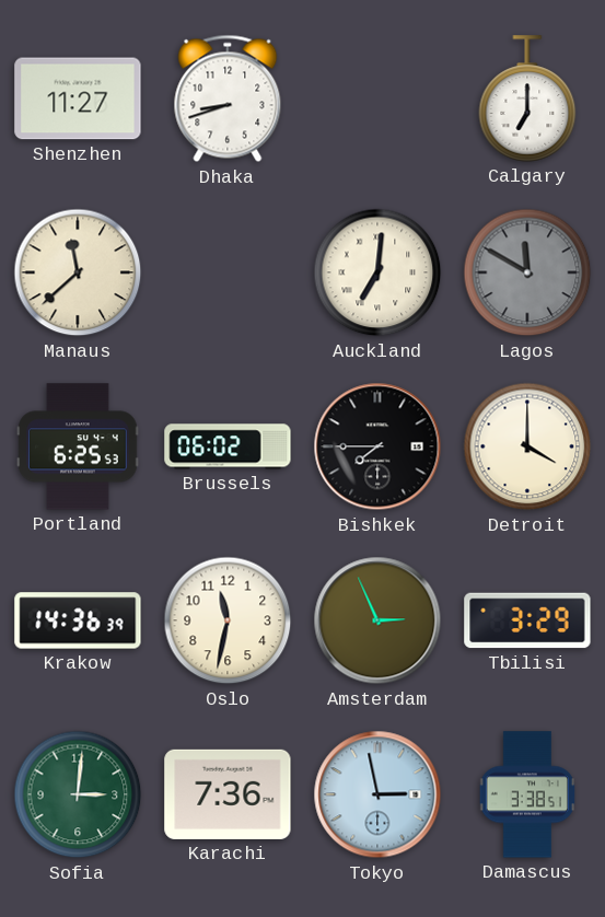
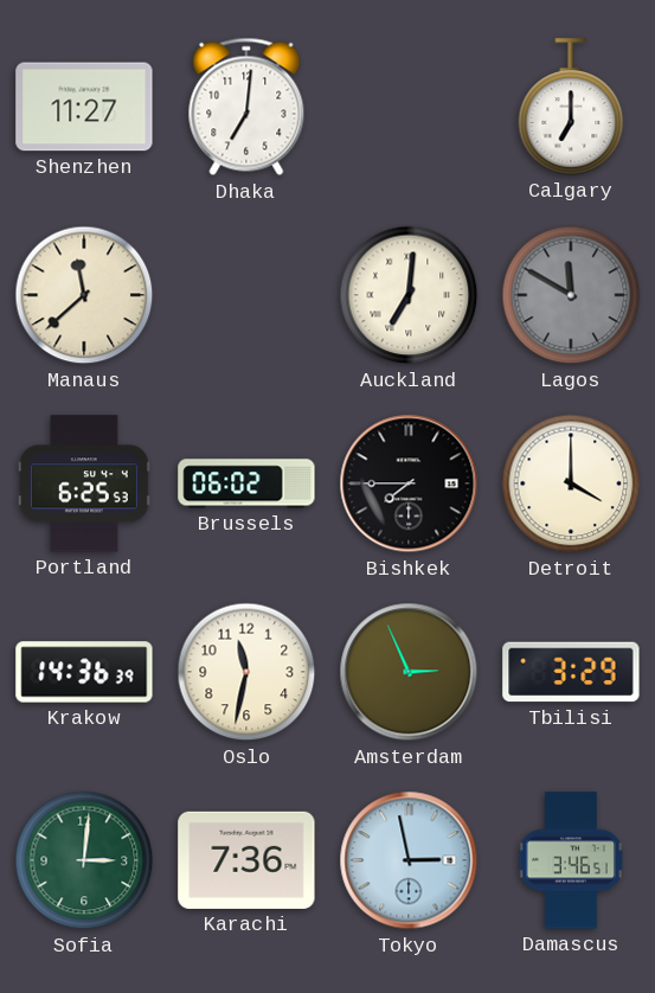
Dhaka: 8:42 -> 7:01 (246, 107)
Damascus: 3:38 -> 3:46 (570, 860)
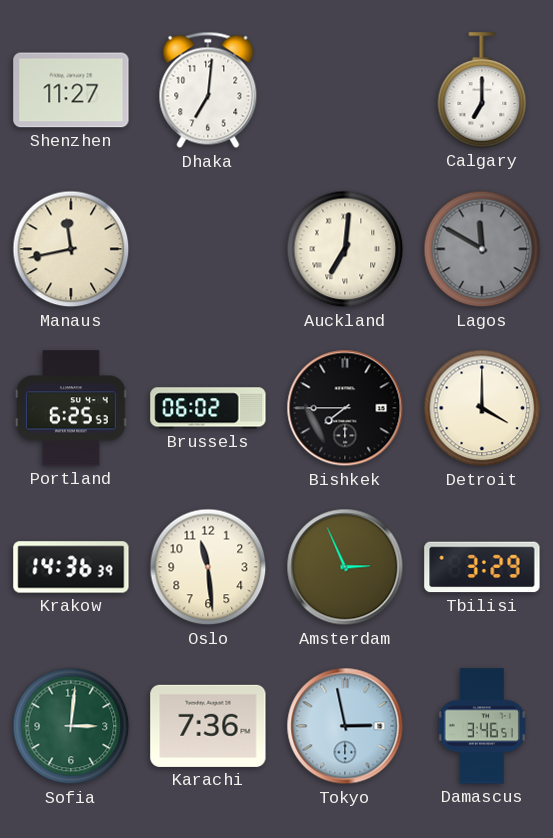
Manaus: 11:38 -> 11:43 (71, 249)
Oslo: 11:32 -> 11:29 (208, 567)
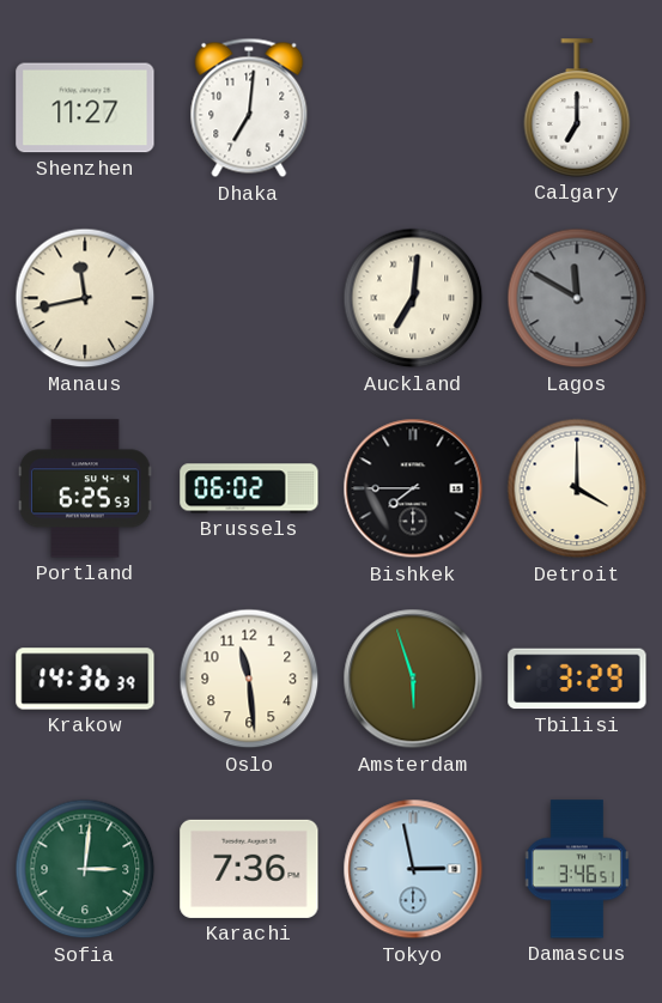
Amsterdam: 2:56 -> 5:57 (413, 679)
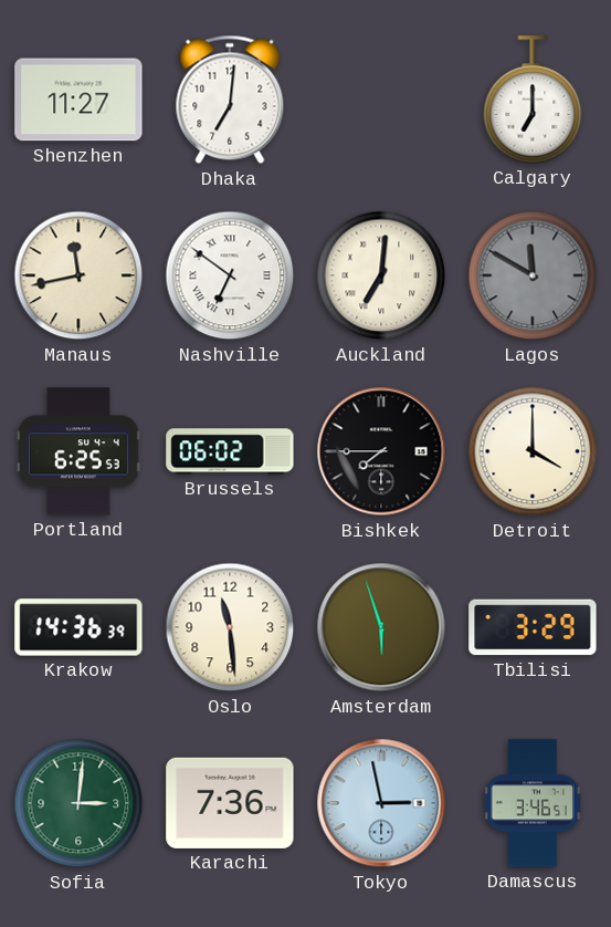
Nashville: none -> 6:51 (230, 275)
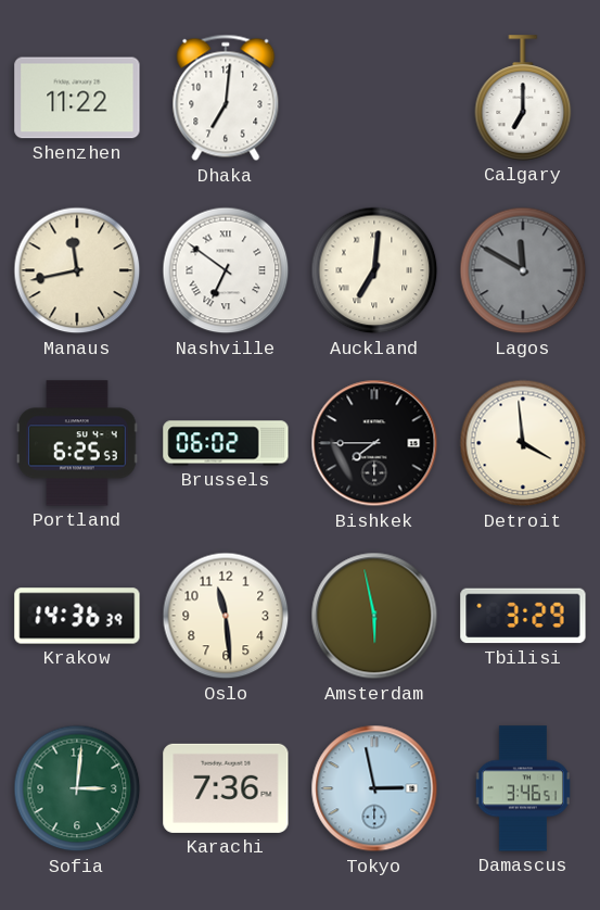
Shenzhen: 11:27 -> 11:22 (77, 98)
Detroit: 4:00 -> 3:59 (523, 443)
Amsterdam: 5:57 -> 5:58 (374, 616)
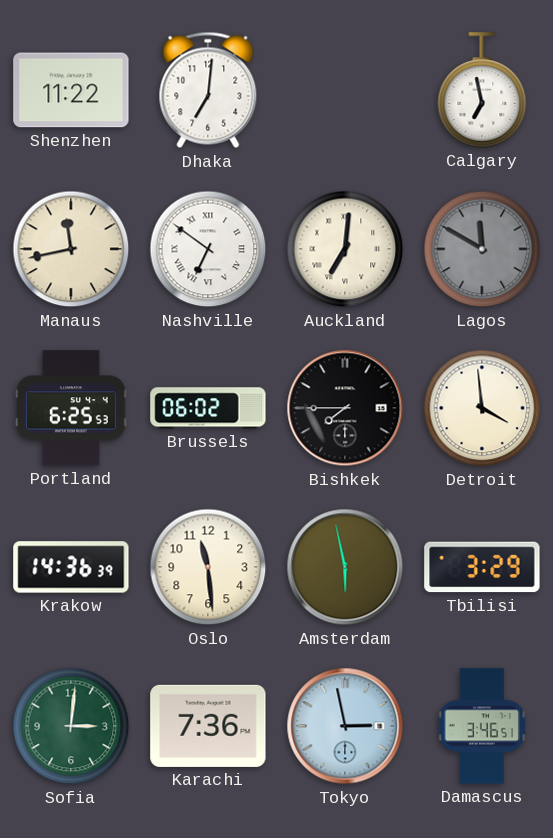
Calgary: 7:00 -> 6:58 (482, 90)
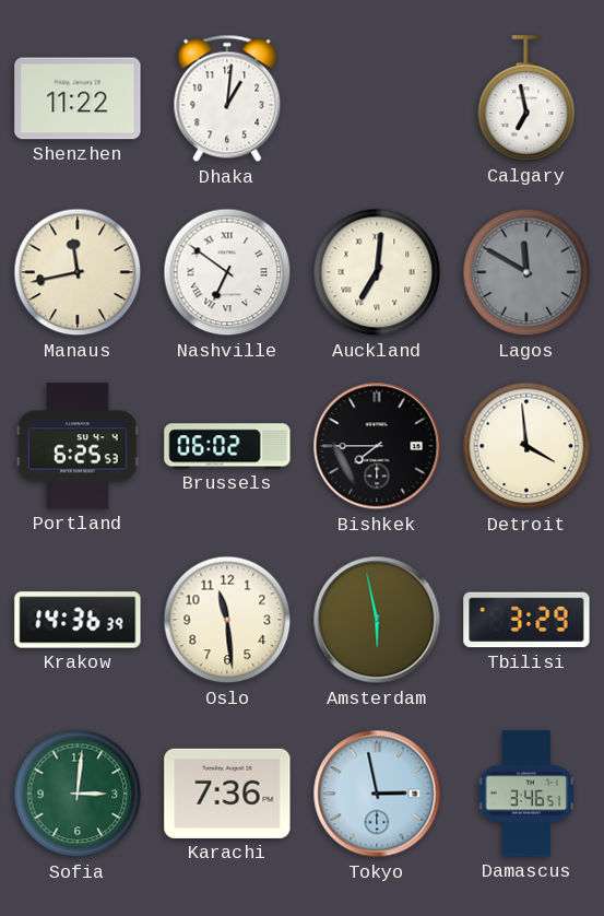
Dhaka: 7:01 -> 1:01 (227, 98)
